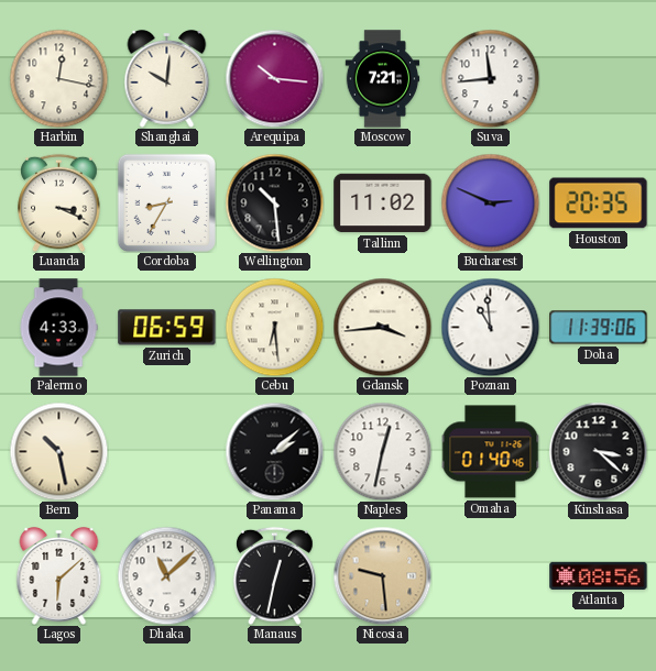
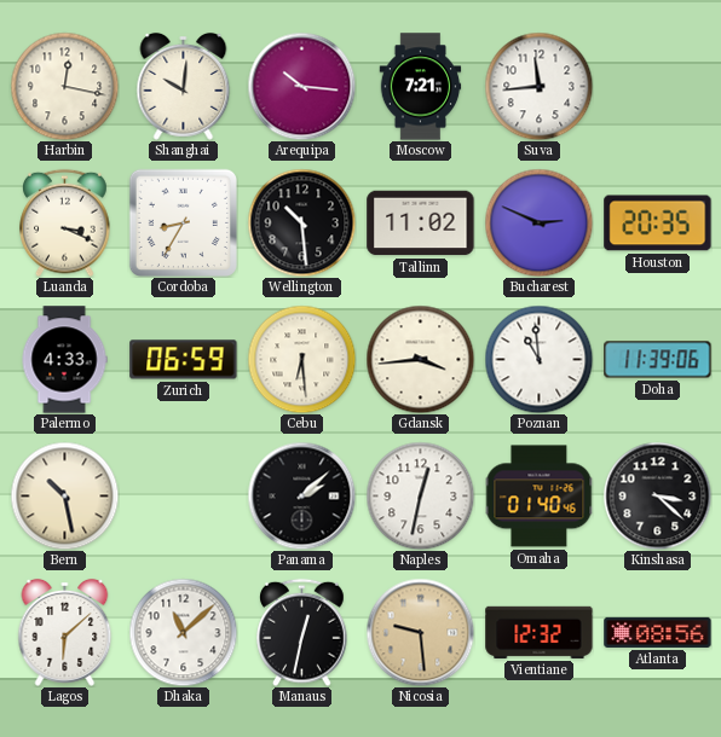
Vientiane: none -> 12:32 (540, 632)
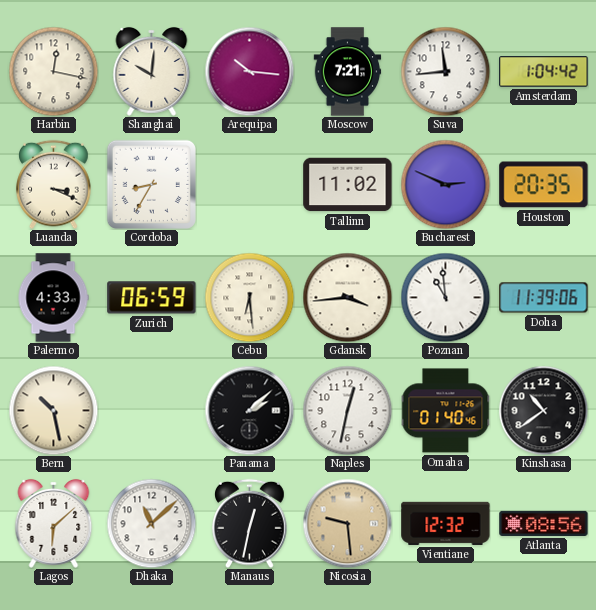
Amsterdam: none -> 1:04 (544, 72)
Wellington: 10:29 -> none (301, 222)
Kinshasa: 3:22 -> 10:39 (543, 410)
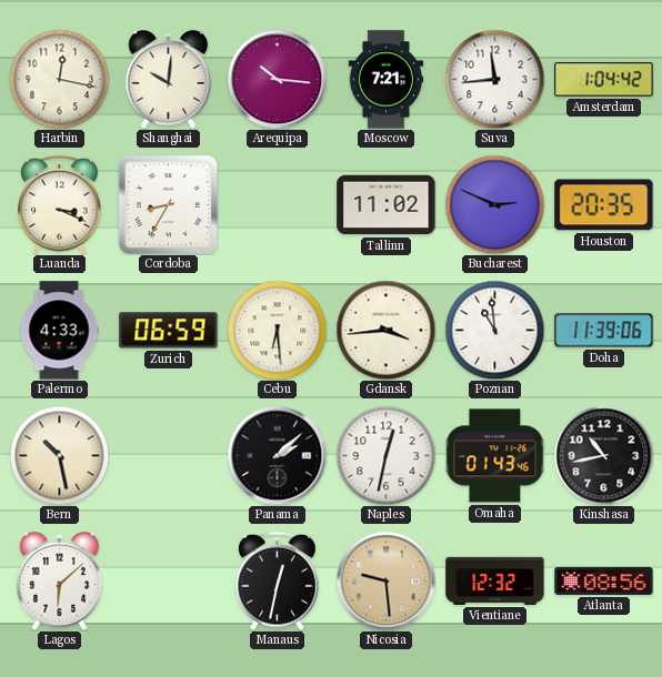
Omaha: 01:40 -> 01:43 (494, 456)
Kinshasa: 10:39 -> 10:43 (603, 455)
Dhaka: 11:08 -> none (151, 523)
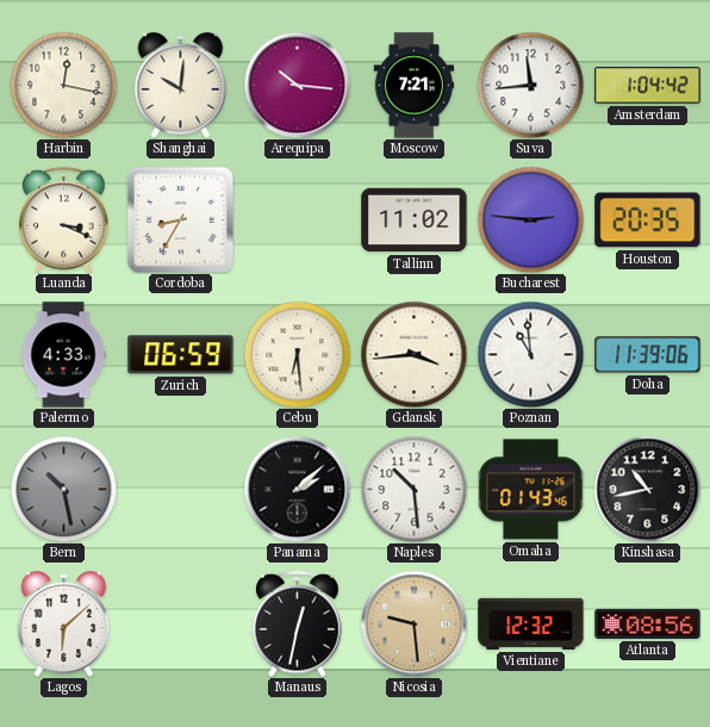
Bucharest: 2:49 -> 2:46 (530, 219)
Bern dial: cream -> grey (63, 489)
Naples: 12:32 -> 10:29 (413, 489)
